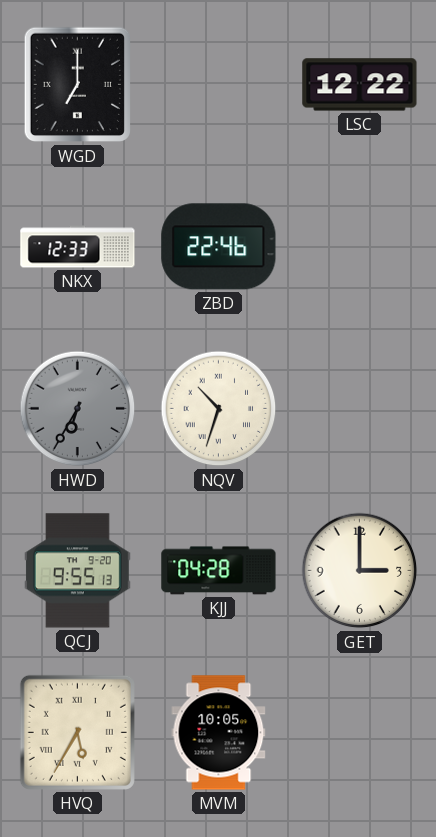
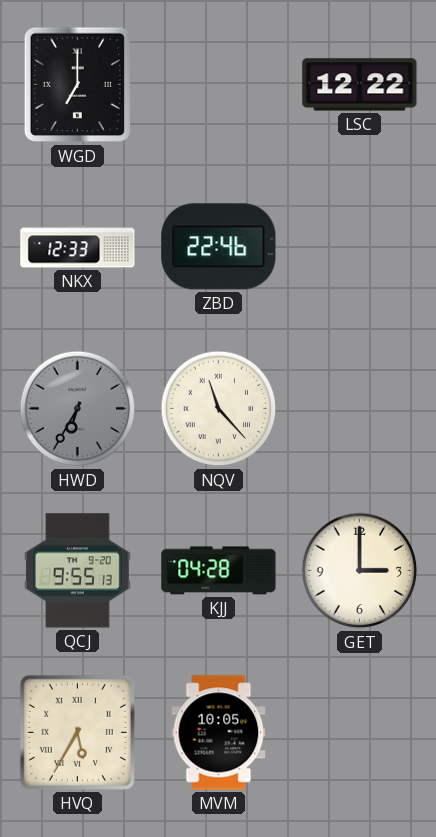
NQV: 10:33 -> 11:23 (219, 409)
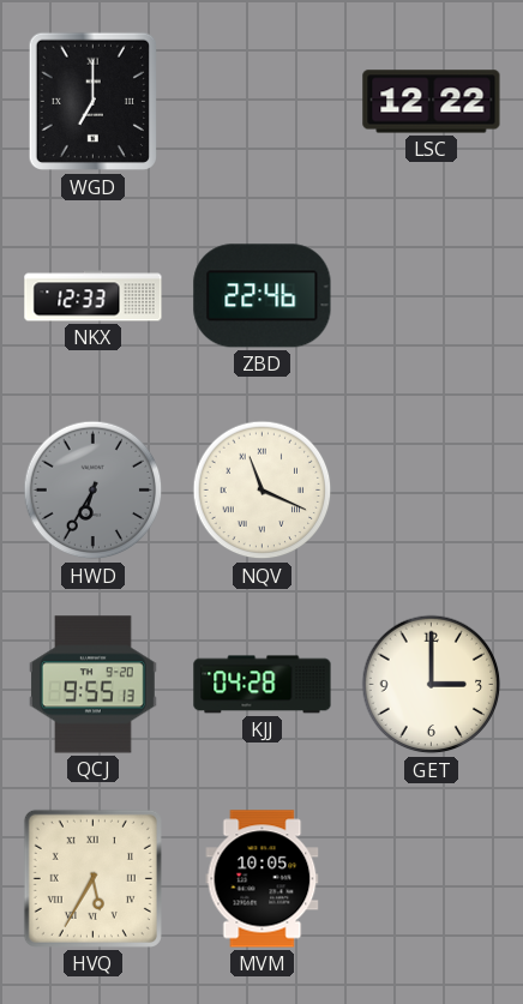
NQV: 11:23 -> 11:19 (263, 491)
